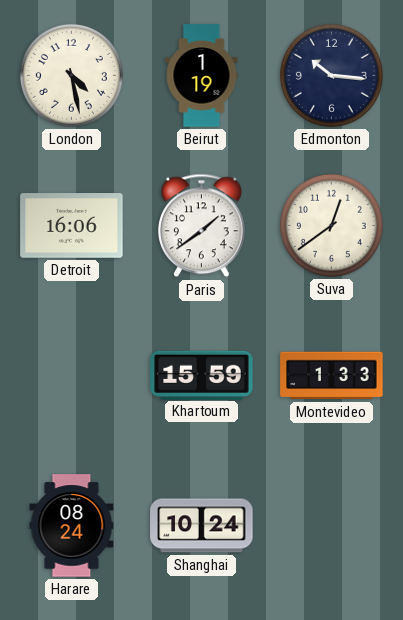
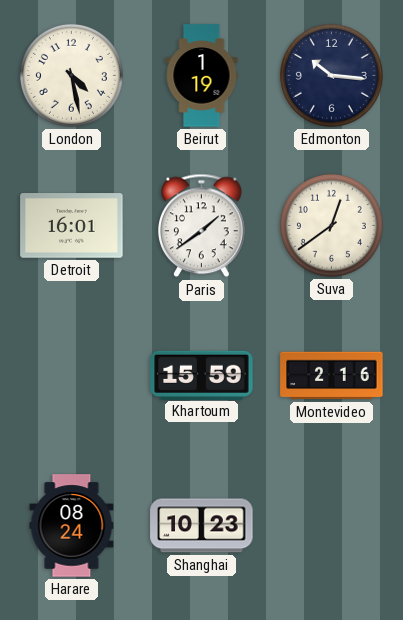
Detroit: 16:06 -> 16:01 (72, 226)
Montevideo: 1:33 -> 2:16 (332, 376)
Shanghai: 10:24 -> 10:23 (202, 526)
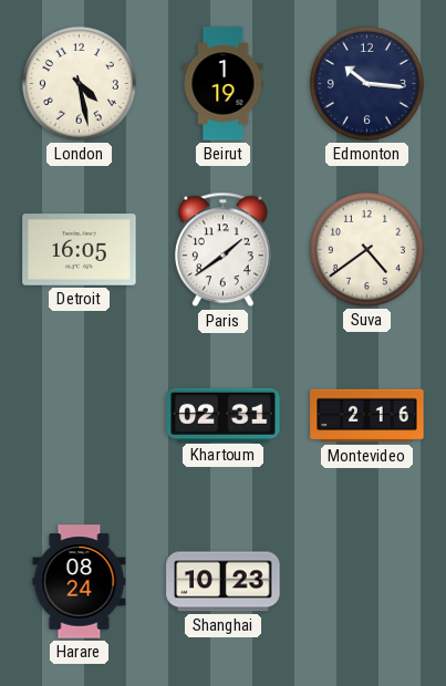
Detroit: 16:01 -> 16:05 (80, 250)
Suva: 12:39 -> 4:39 (366, 249)
Khartoum: 15:59 -> 02:31 (224, 415)
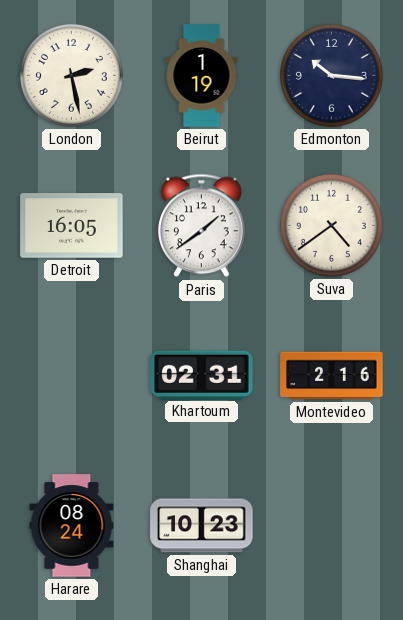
London: 4:28 -> 2:28 (71, 75)
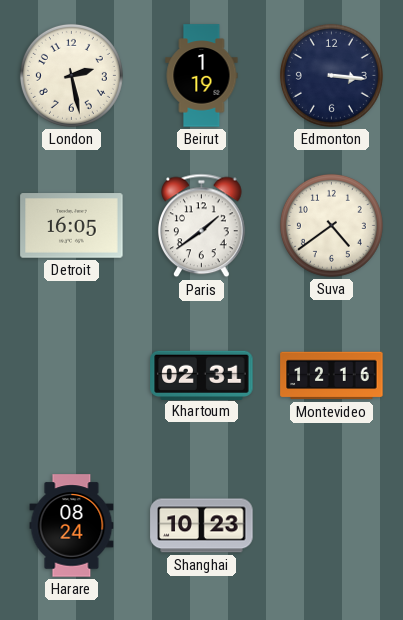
Edmonton: 10:16 -> 3:16 (331, 75)
Montevideo: 2:16 -> 12:16 (332, 376)
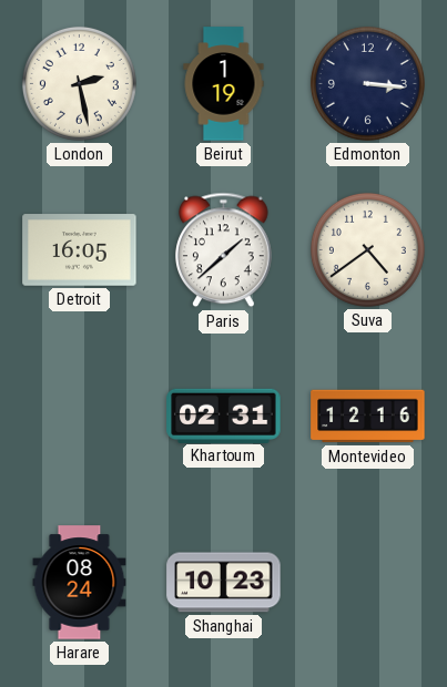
Paris: 1:39 -> 1:38 (224, 250)
